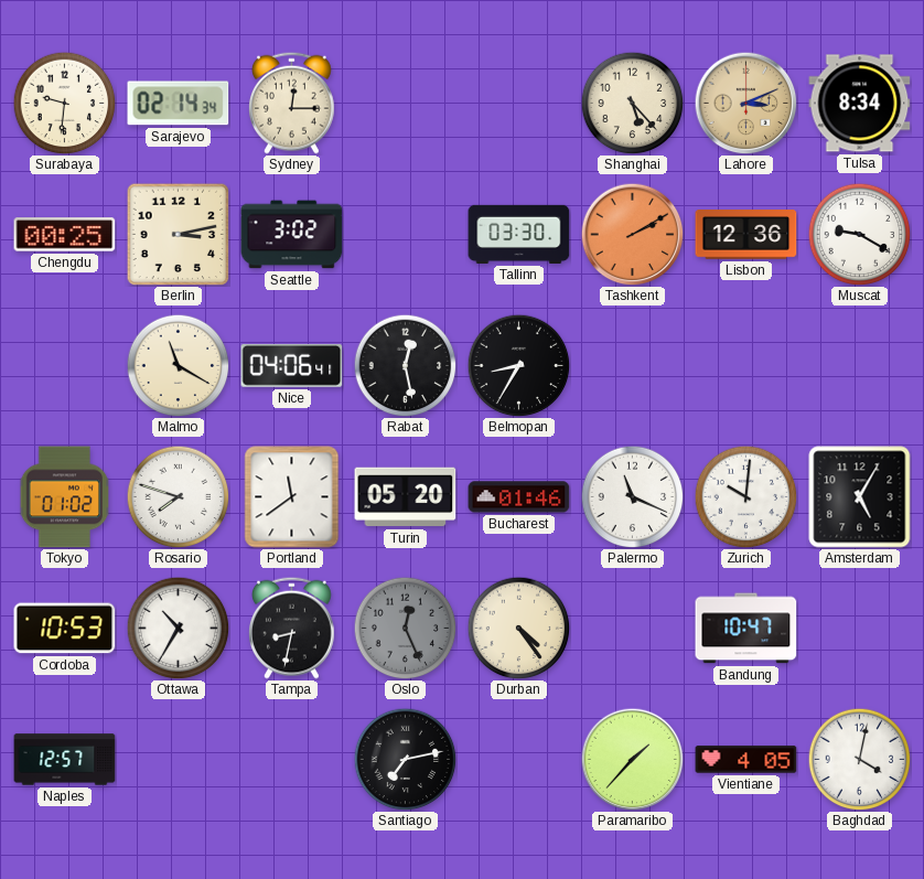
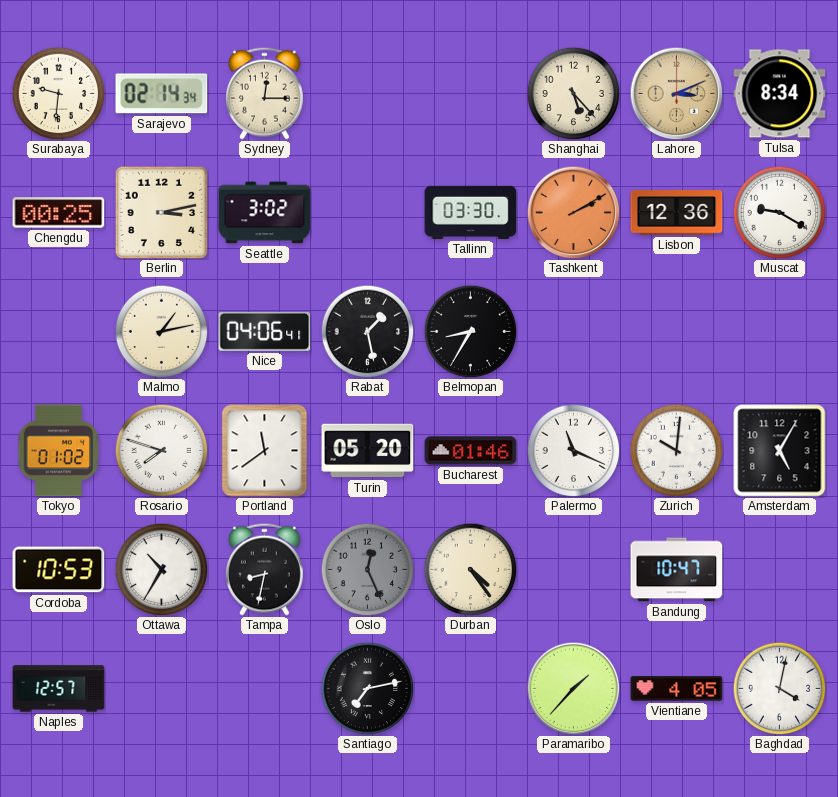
Malmo: 11:20 -> 1:13 (161, 331)
Rabat: 12:28 -> 1:28 (367, 331)
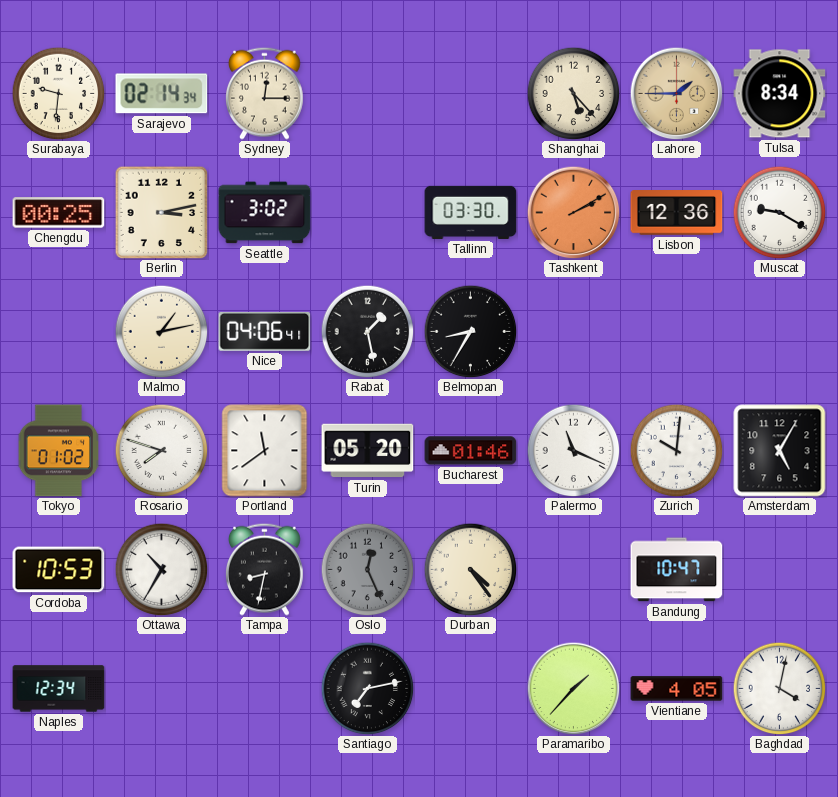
Lahore: 3:11 -> 1:45 (676, 93)
Naples: 12:57 -> 12:34 (59, 689)
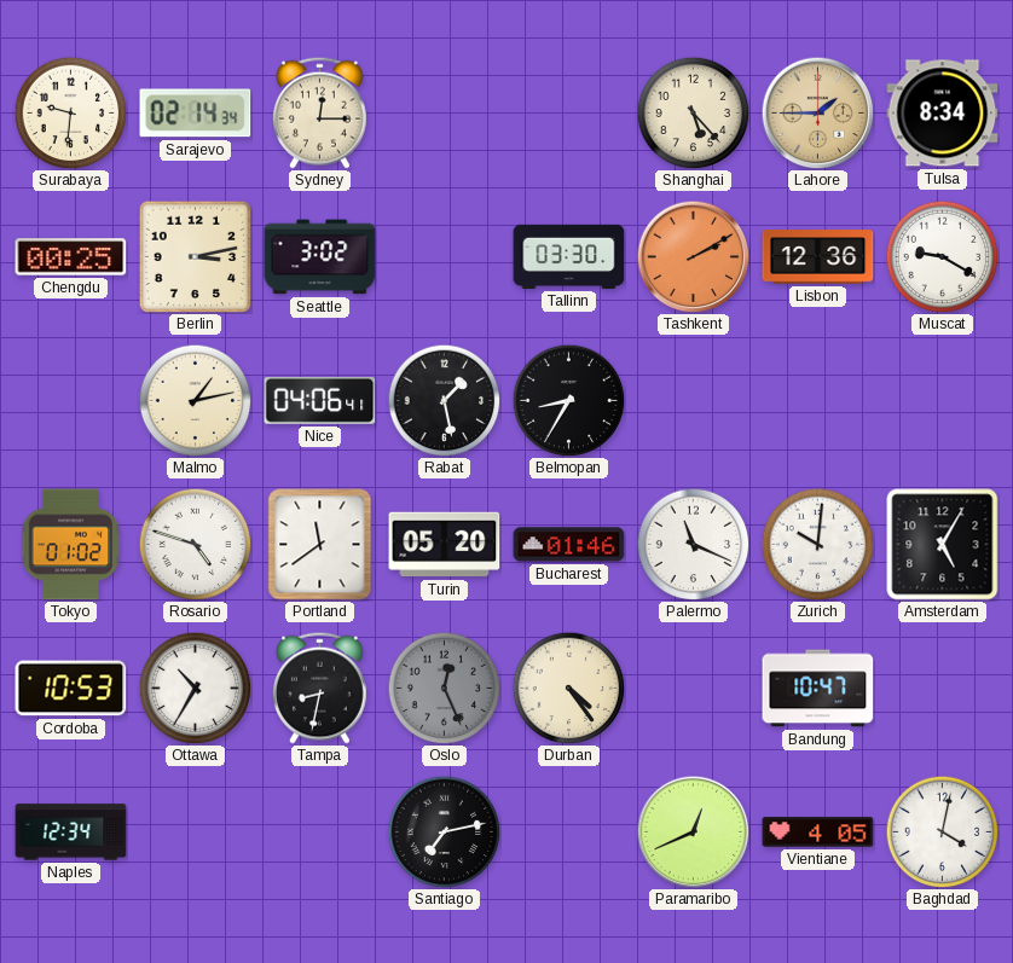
Rosario: 7:48 -> 4:48 (195, 544)
Paramaribo: 1:37 -> 12:41 (693, 831)
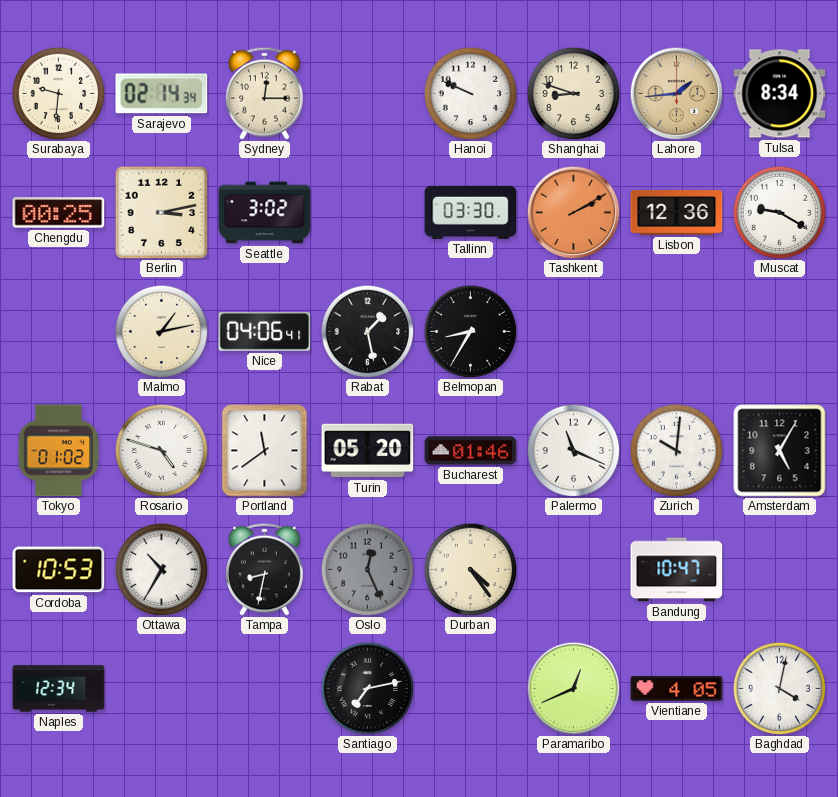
Hanoi: none -> 9:49 (470, 93)
Shanghai: 5:23 -> 8:48 (573, 93)
Lahore: 1:45 -> 1:44 (676, 93)
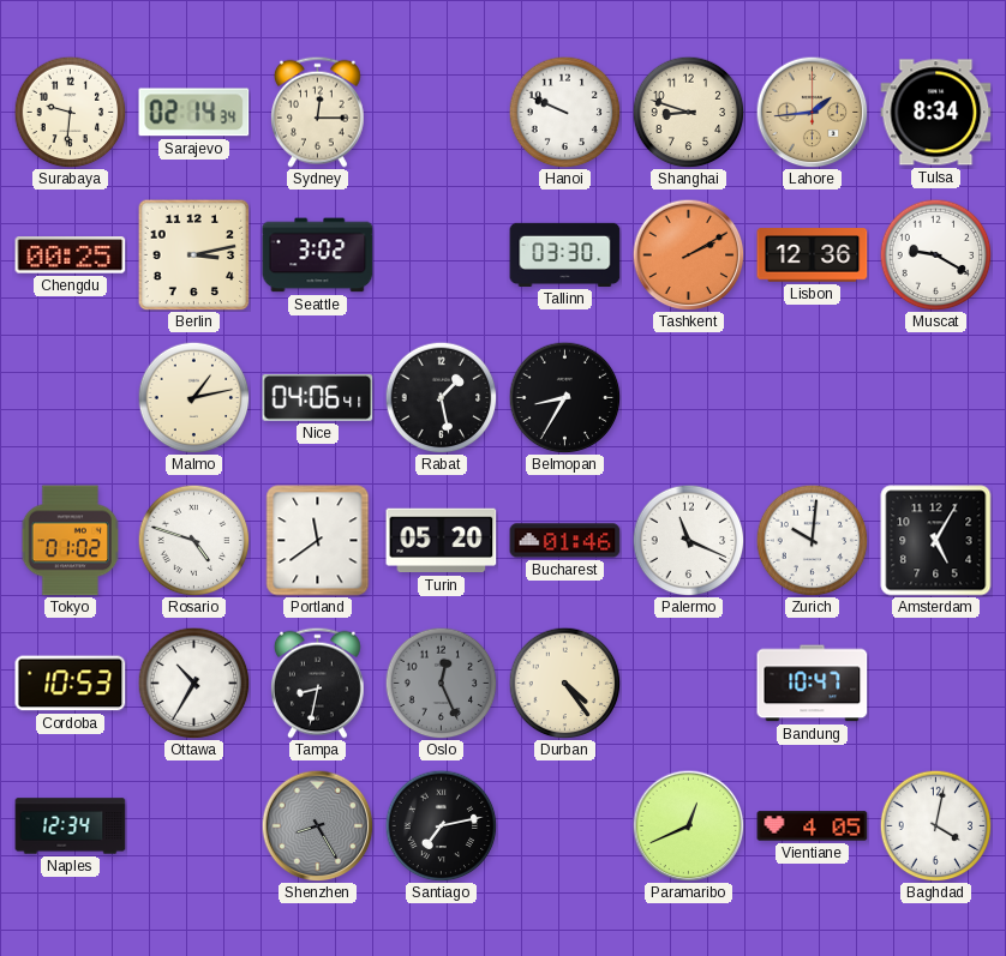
Shenzhen: none -> 8:25 (317, 825)
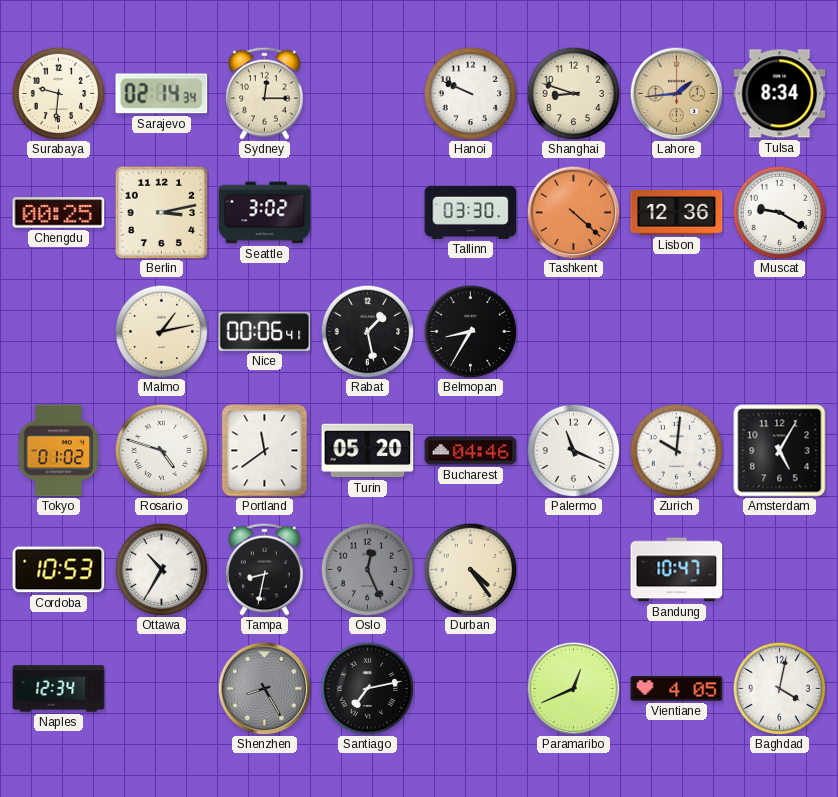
Tashkent: 2:10 -> 4:22 (573, 212)
Nice: 04:06 -> 00:06 (265, 331)
Bucharest: 01:46 -> 04:46 (471, 451)
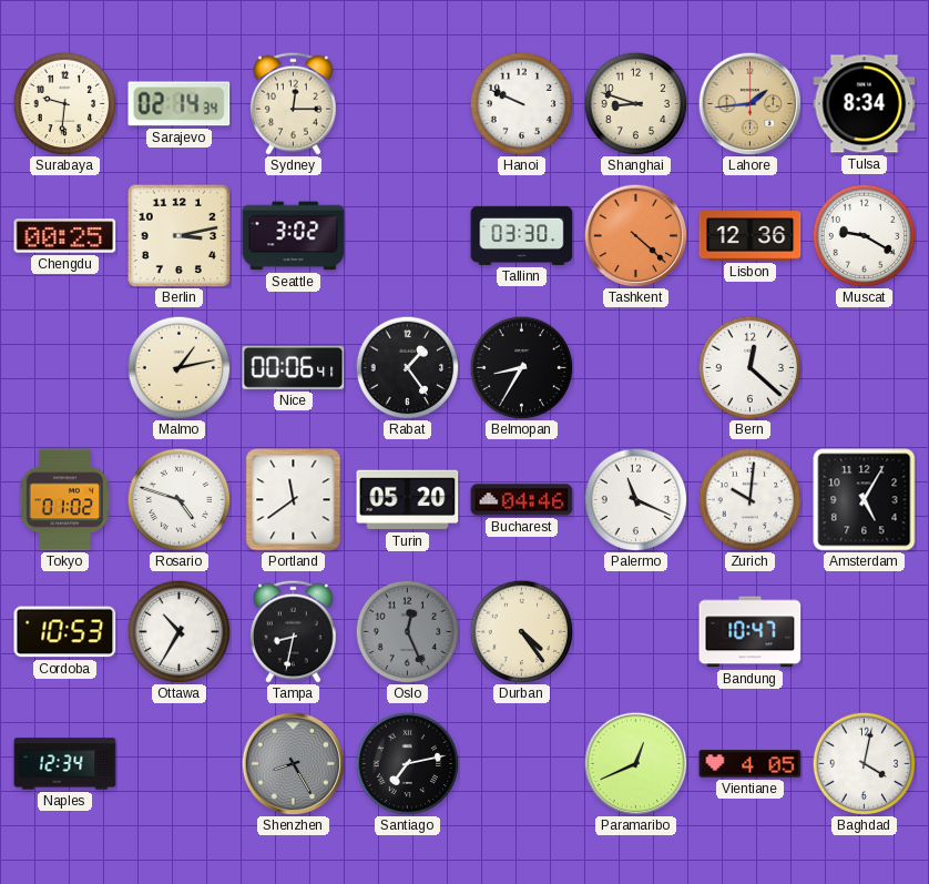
Rabat: 1:28 -> 1:24 (407, 367)
Bern: none -> 12:22 (749, 367)
